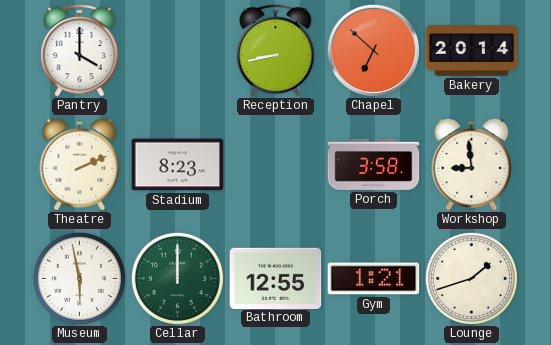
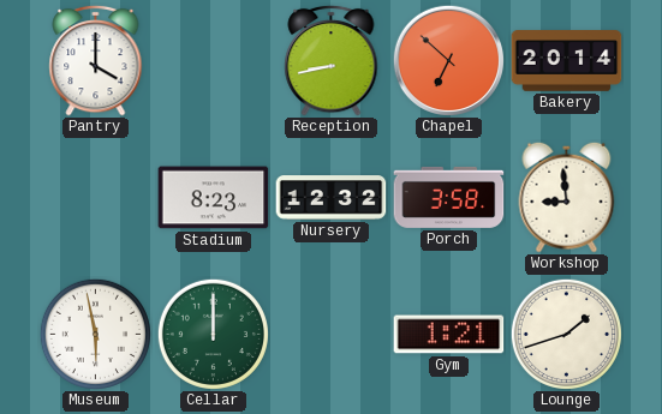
Theatre: 2:11 -> none (80, 164)
Nursery: none -> 12:32 (332, 198)
Bathroom: 12:55 -> none (276, 278)
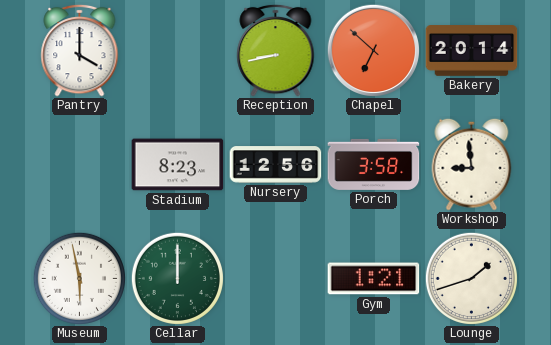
Nursery: 12:32 -> 12:56 (276, 165)
